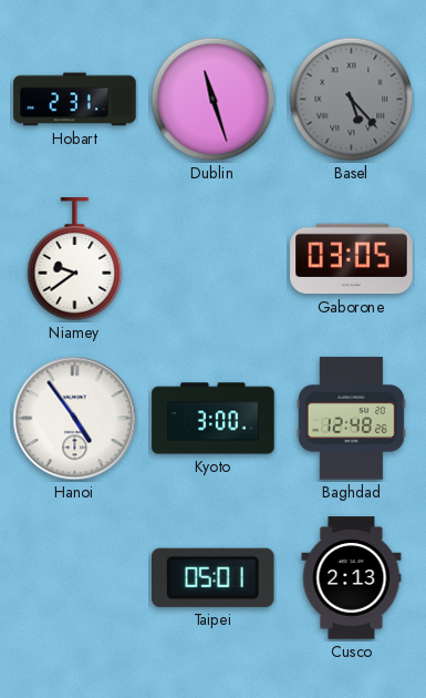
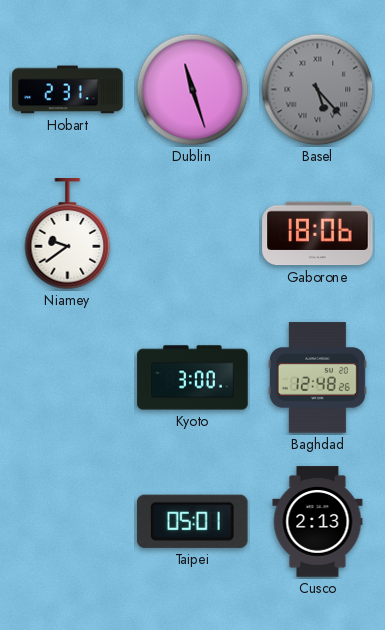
Gaborone: 03:05 -> 18:06 (318, 234)
Hanoi: 4:54 -> none (75, 419)
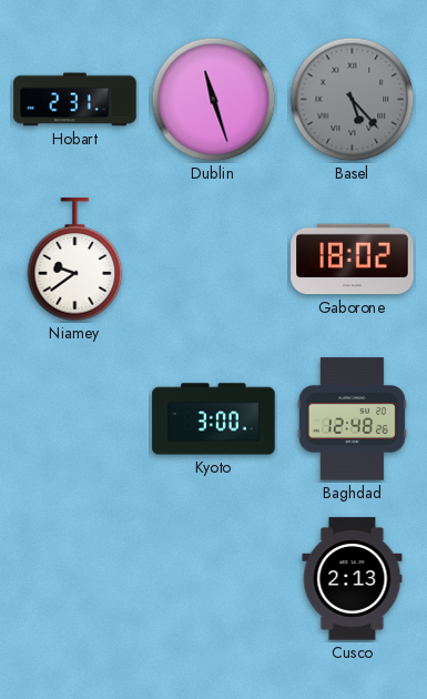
Gaborone: 18:06 -> 18:02 (353, 260)
Taipei: 05:01 -> none (192, 521)
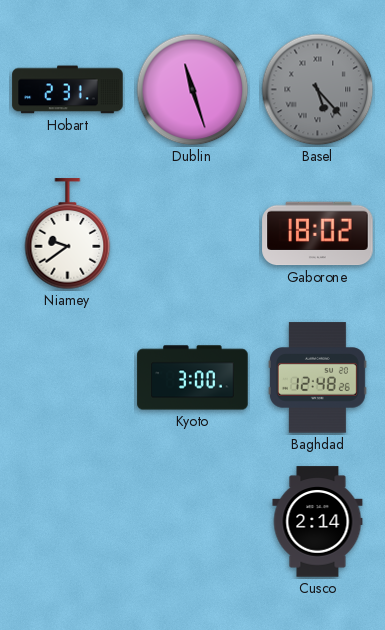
Cusco: 2:13 -> 2:14 (318, 522)
